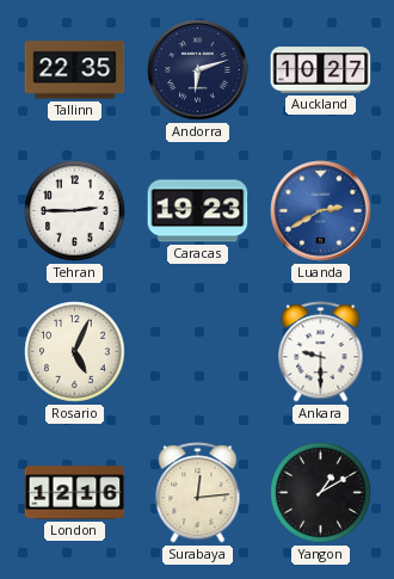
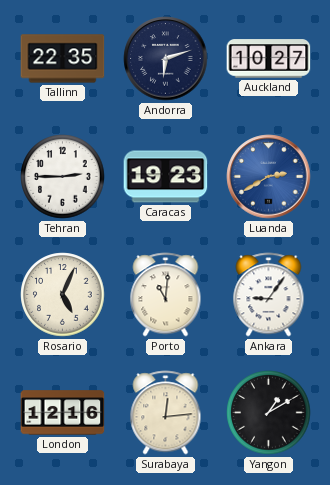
Porto: none -> 11:01 (166, 295)
Ankara: 9:30 -> 9:06 (269, 295)
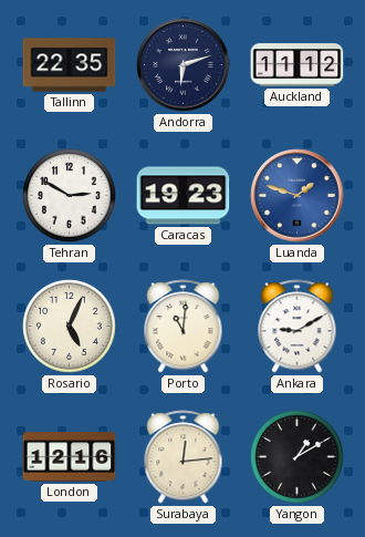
Auckland: 10:27 -> 11:12 (298, 65)
Tehran: 2:45 -> 2:50 (70, 196)
Luanda: 2:40 -> 1:48 (298, 196)
Ankara: 9:06 -> 9:10 (298, 327)
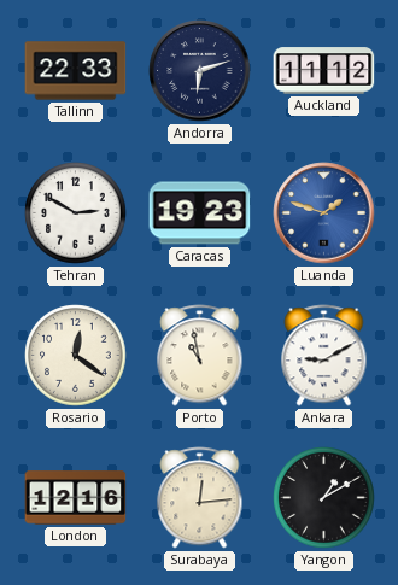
Tallinn: 22:35 -> 22:33 (76, 71)
Rosario: 5:04 -> 12:21 (76, 356)
Porto: 11:01 -> 10:58 (200, 356)
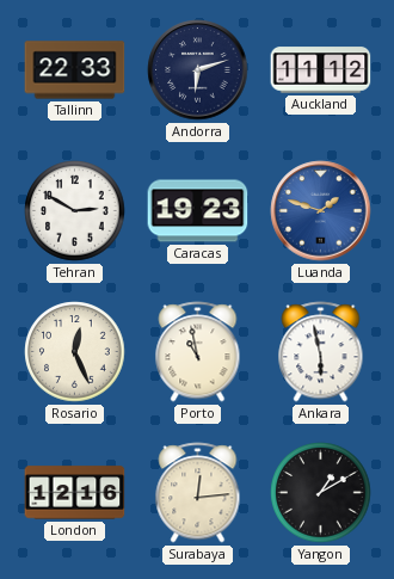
Rosario: 12:21 -> 12:26 (75, 352)
Ankara: 9:10 -> 5:58 (321, 352)
